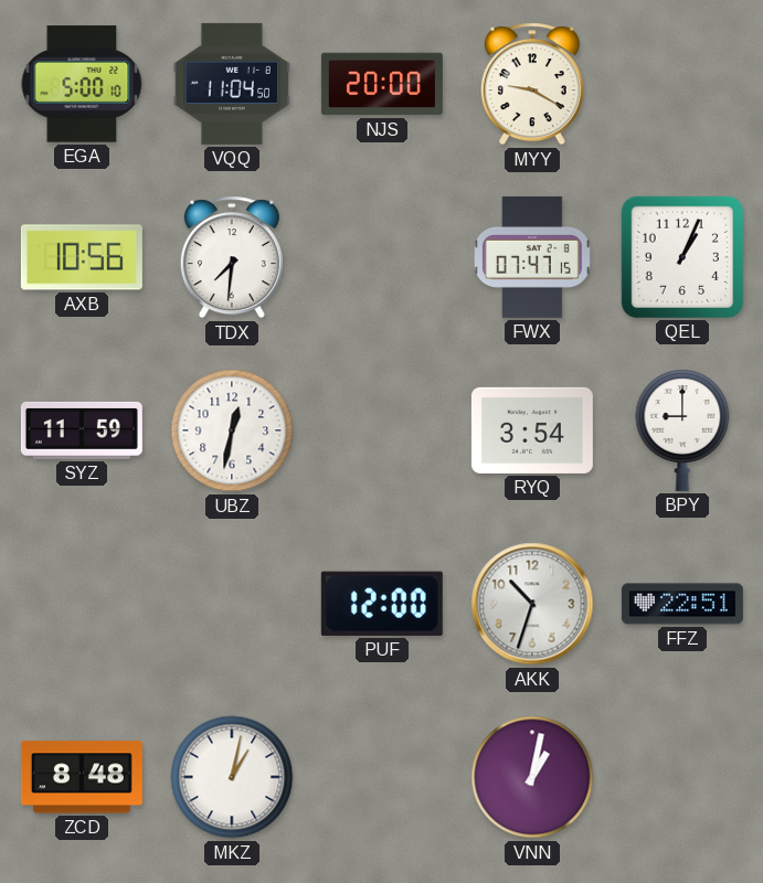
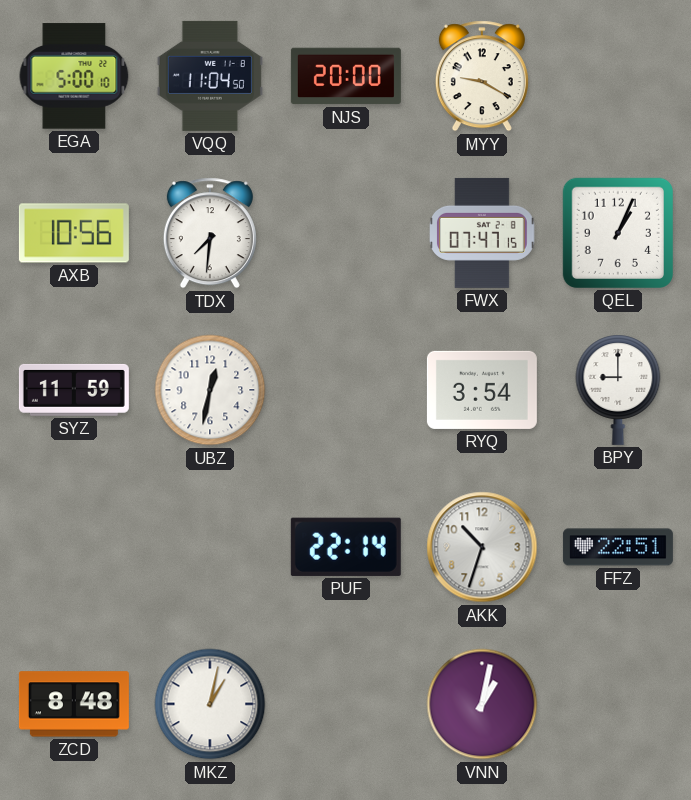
PUF: 12:00 -> 22:14 (346, 547)
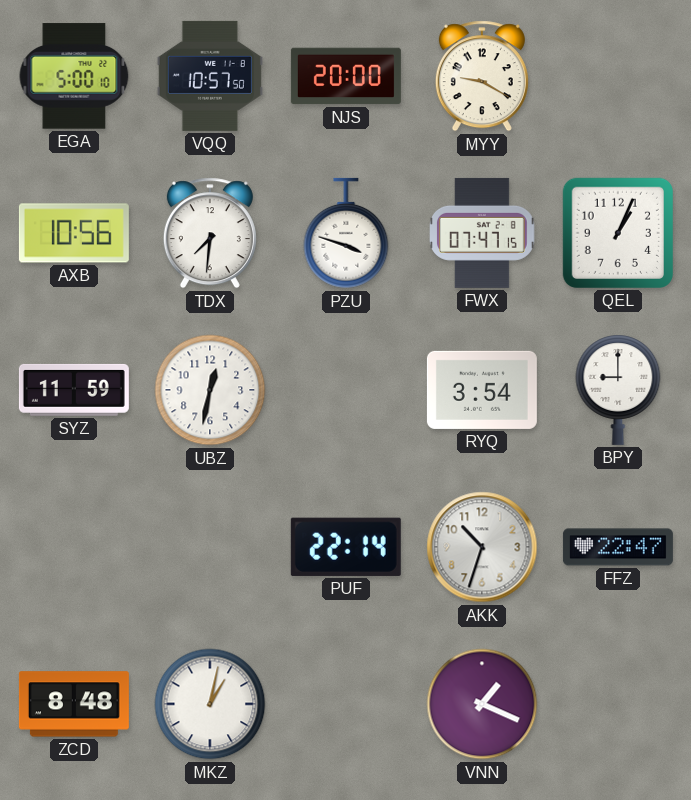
VQQ: 11:04 -> 10:57 (210, 76)
PZU: none -> 3:48 (346, 233)
FFZ: 22:51 -> 22:47 (618, 547)
VNN: 1:02 -> 1:19 (482, 704)
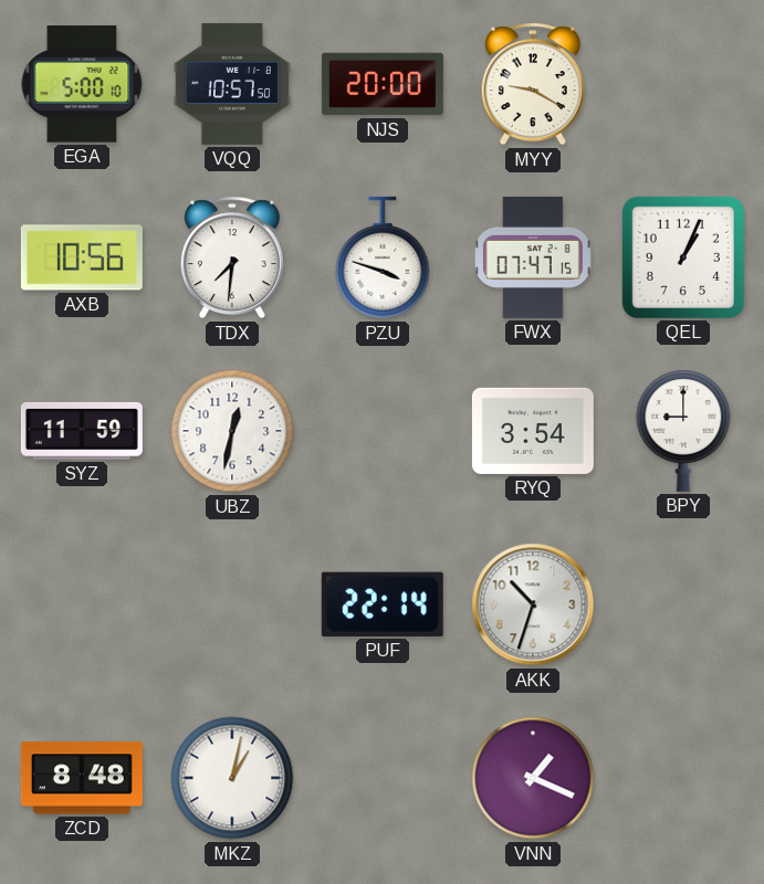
FFZ: 22:47 -> none (618, 547)
